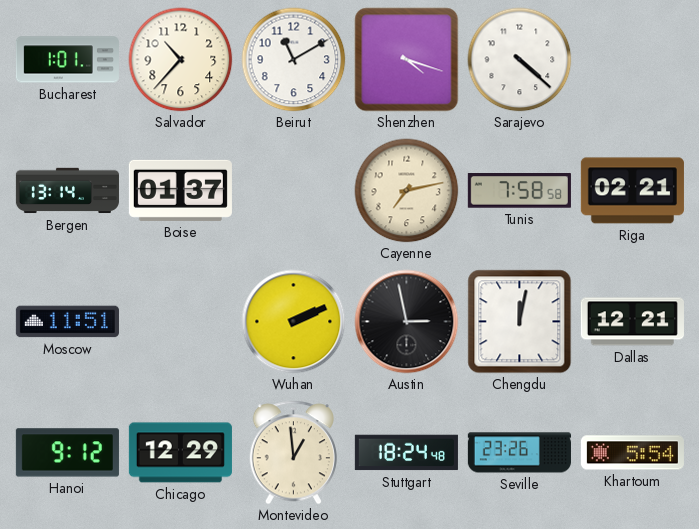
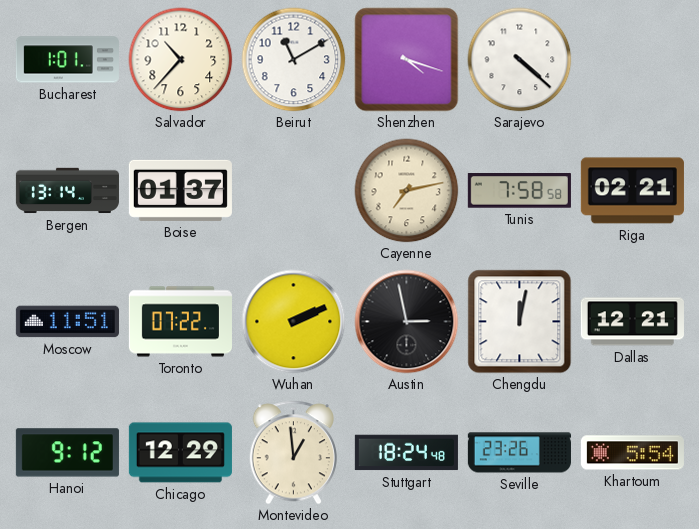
Toronto: none -> 07:22 (180, 322)
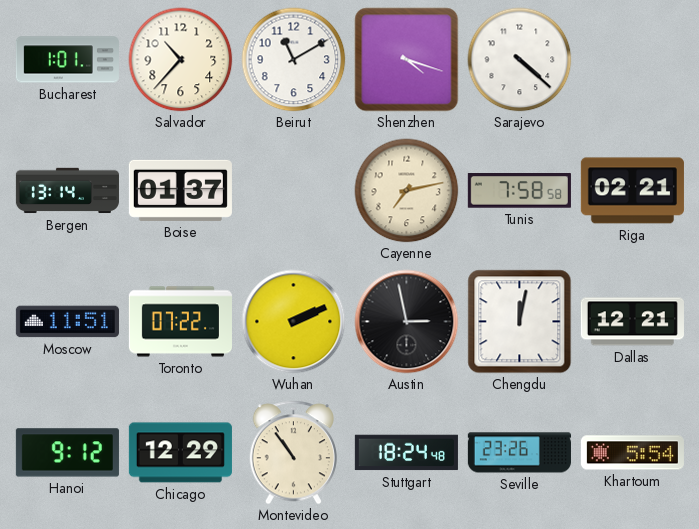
Montevideo: 12:59 -> 10:54 (293, 453)
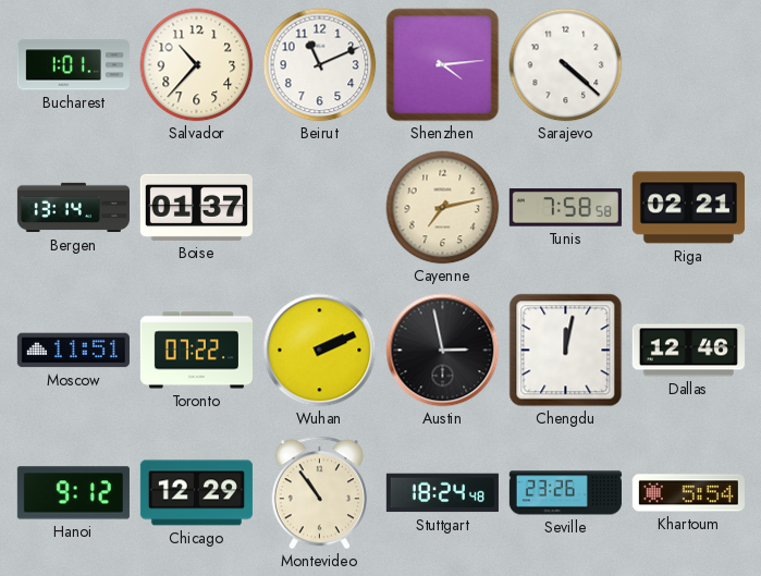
Beirut: 11:10 -> 11:11 (320, 65)
Shenzhen: 4:18 -> 4:14 (443, 65)
Dallas: 12:21 -> 12:46 (688, 351)
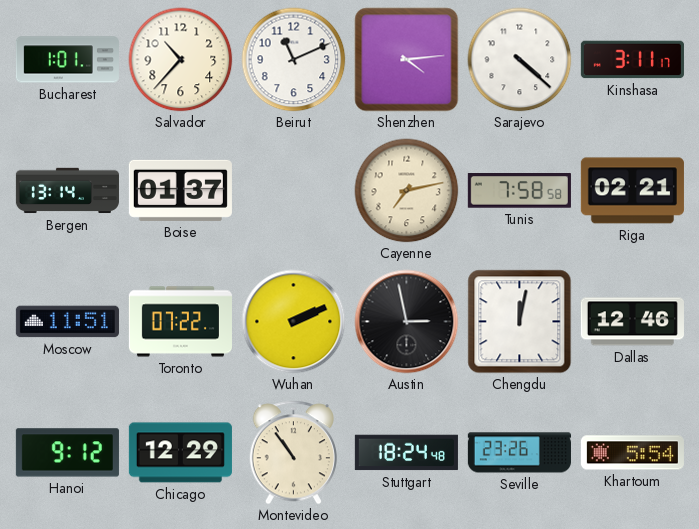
Kinshasa: none -> 3:11 (632, 60)
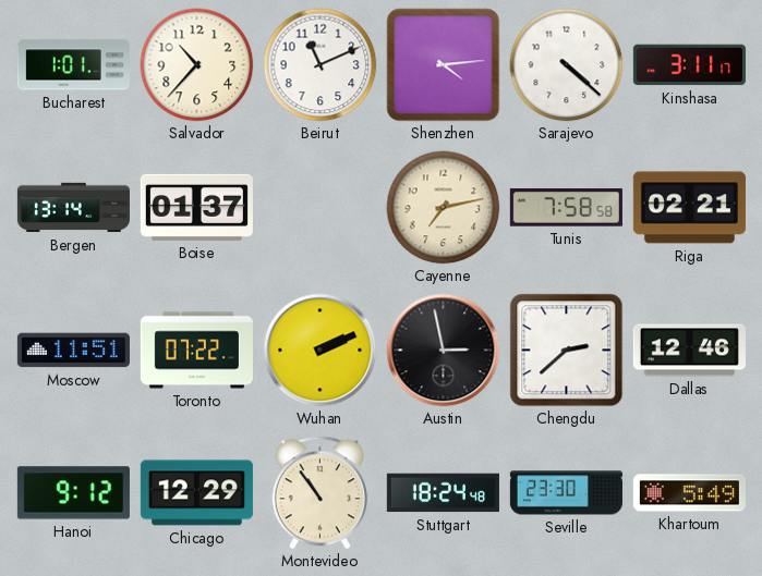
Chengdu: 12:02 -> 2:38 (567, 351)
Seville: 23:26 -> 23:30 (566, 493)
Khartoum: 5:54 -> 5:49 (689, 493)
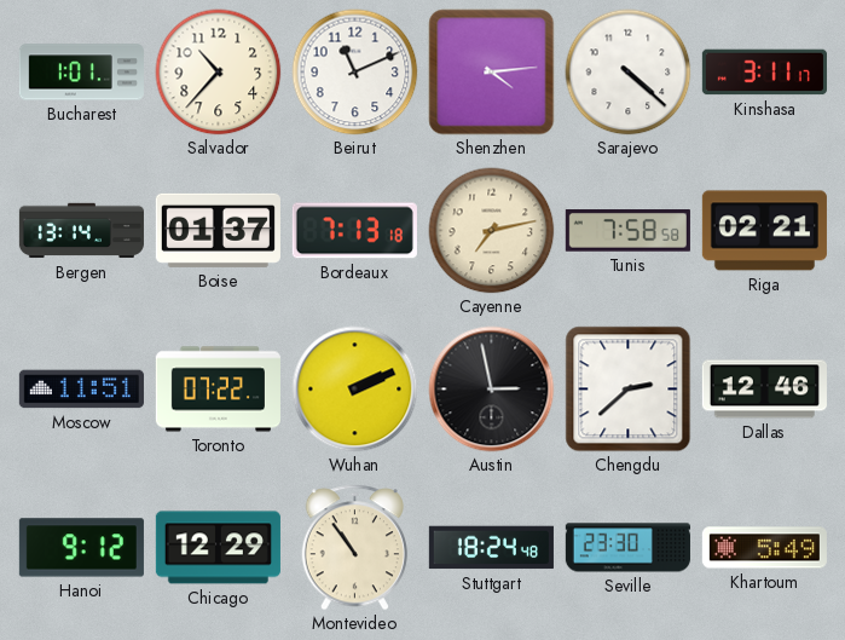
Bordeaux: none -> 7:13 (354, 231)
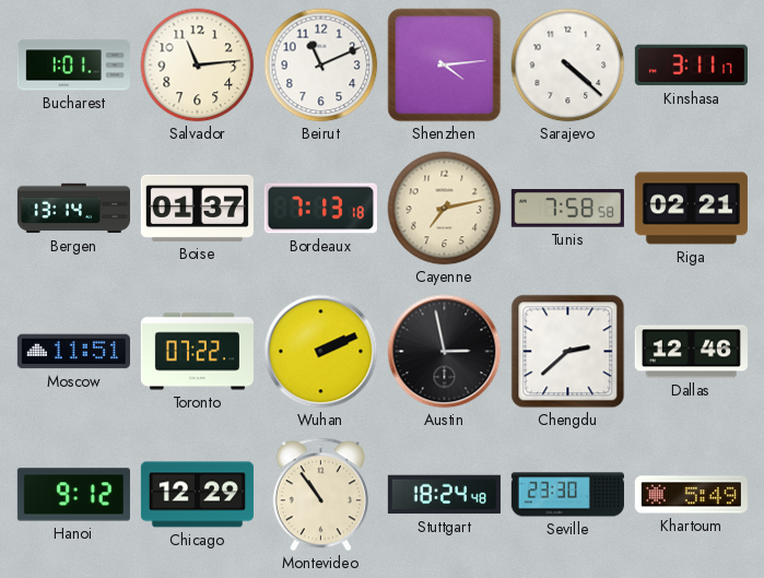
Salvador: 10:37 -> 11:14 (198, 66)
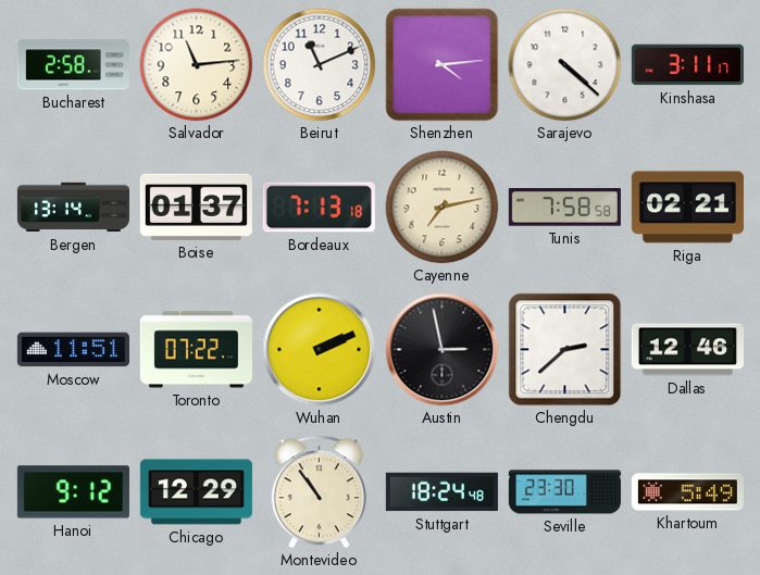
Bucharest: 1:01 -> 2:58 (73, 65)
